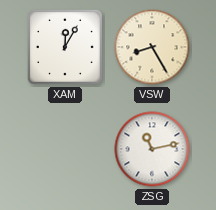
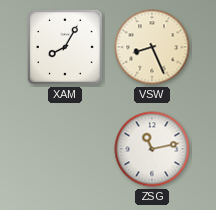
XAM: 12:05 -> 8:05 (65, 47)
VSW: 8:25 -> 8:26 (152, 47)
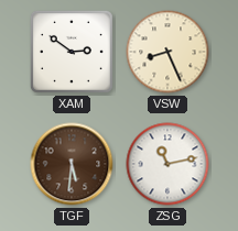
XAM: 8:05 -> 2:51 (72, 52)
TGF: none -> 5:31 (72, 164)
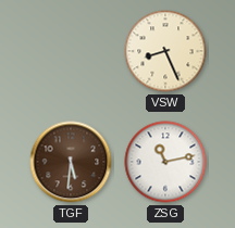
XAM: 2:51 -> none (72, 52)
